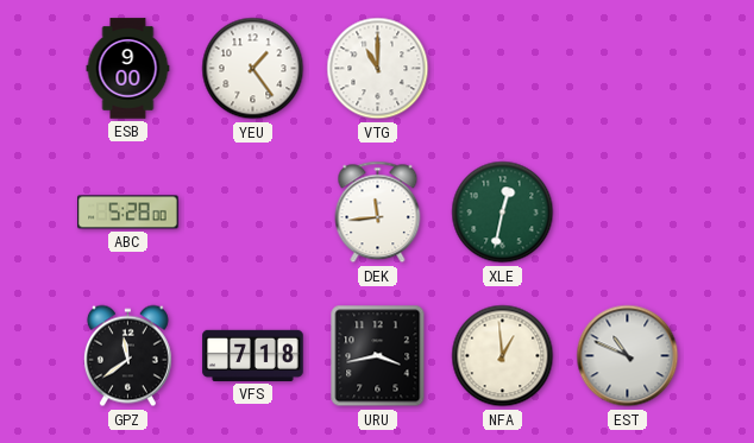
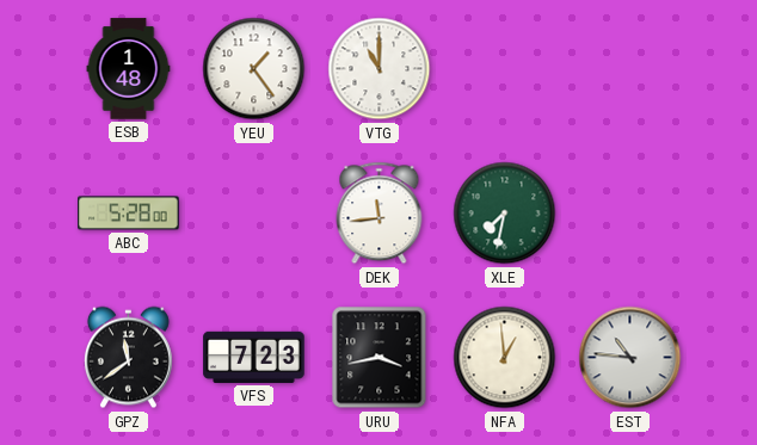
ESB: 9:00 -> 1:48 (129, 69)
XLE: 12:32 -> 7:32 (505, 214)
VFS: 7:18 -> 7:23 (254, 357)
EST: 10:49 -> 10:46 (630, 358)
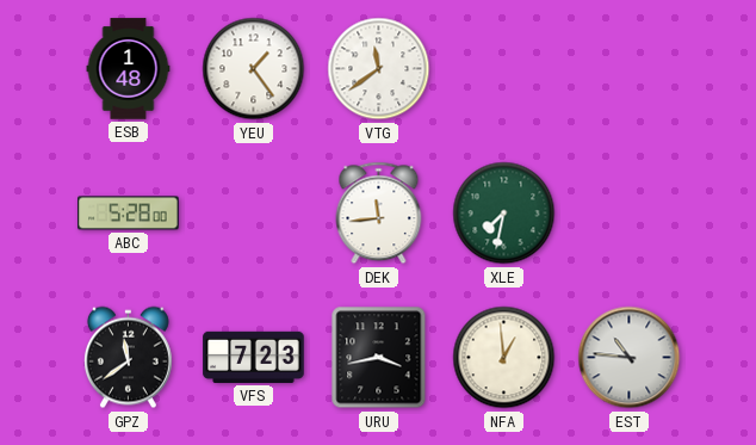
VTG: 11:00 -> 11:39 (379, 69)
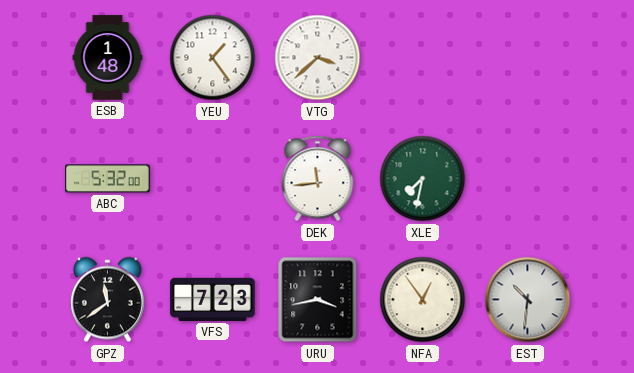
VTG: 11:39 -> 3:38 (318, 58)
ABC: 5:28 -> 5:32 (108, 179)
NFA: 12:59 -> 12:54 (423, 300)
EST: 10:46 -> 10:31 (528, 300)
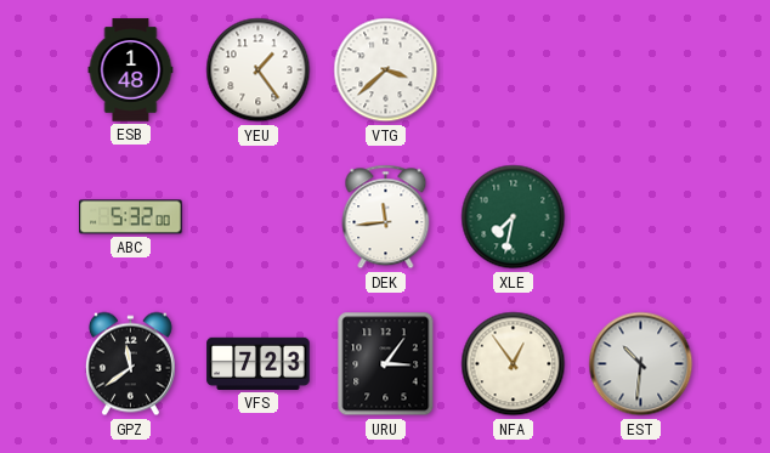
URU: 3:43 -> 3:06 (386, 364)
